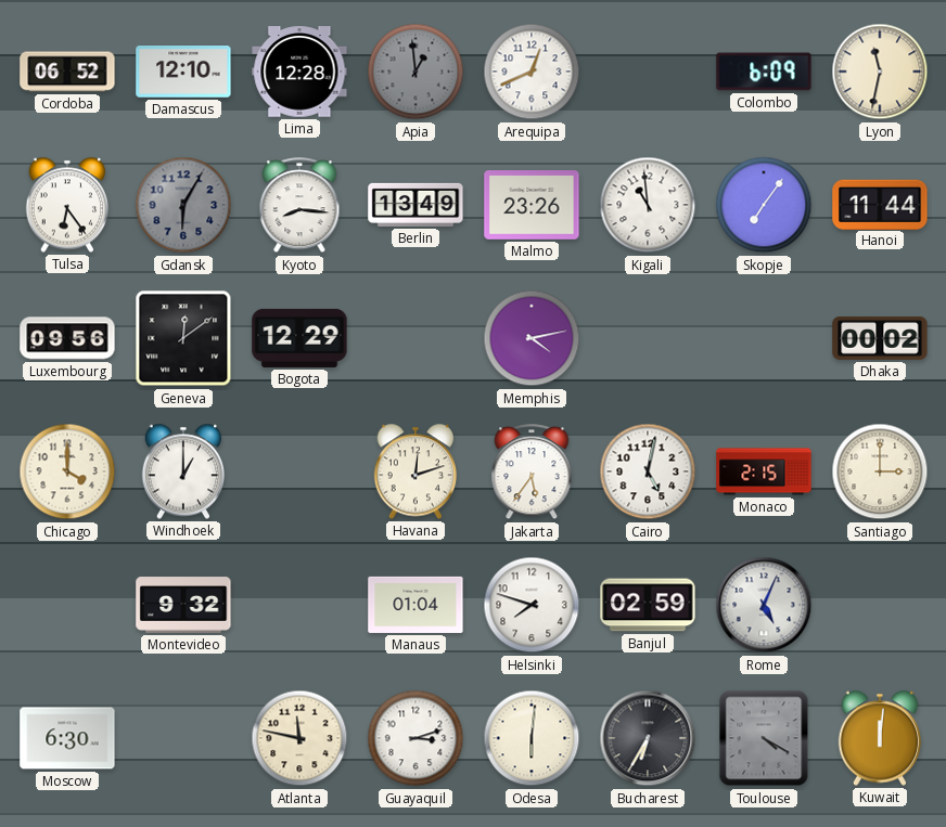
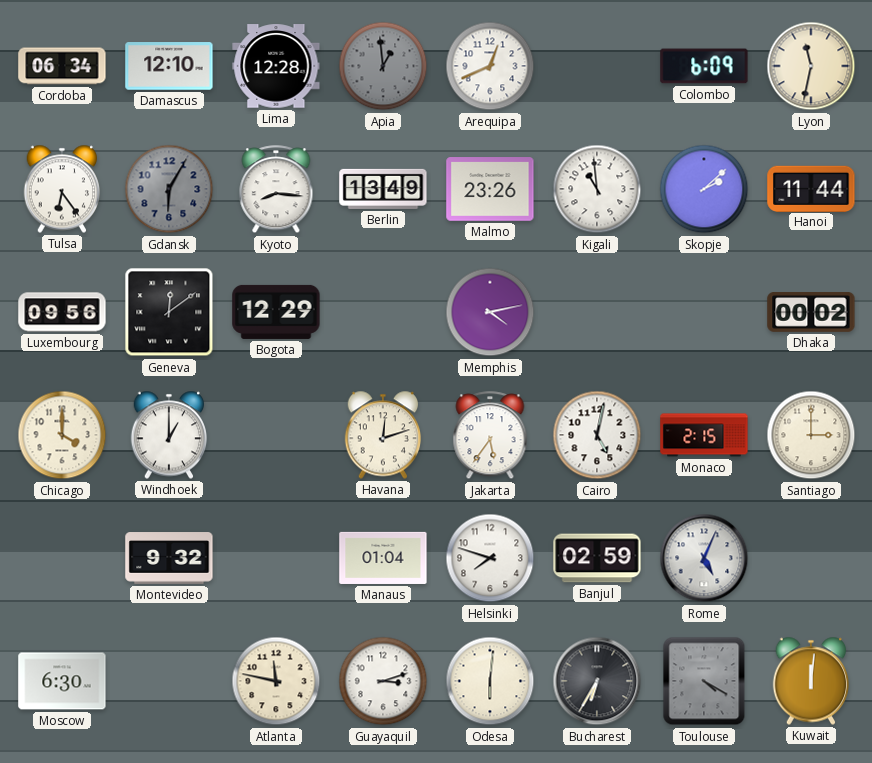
Cordoba: 06:52 -> 06:34 (62, 66)
Skopje: 7:06 -> 2:08 (704, 189)
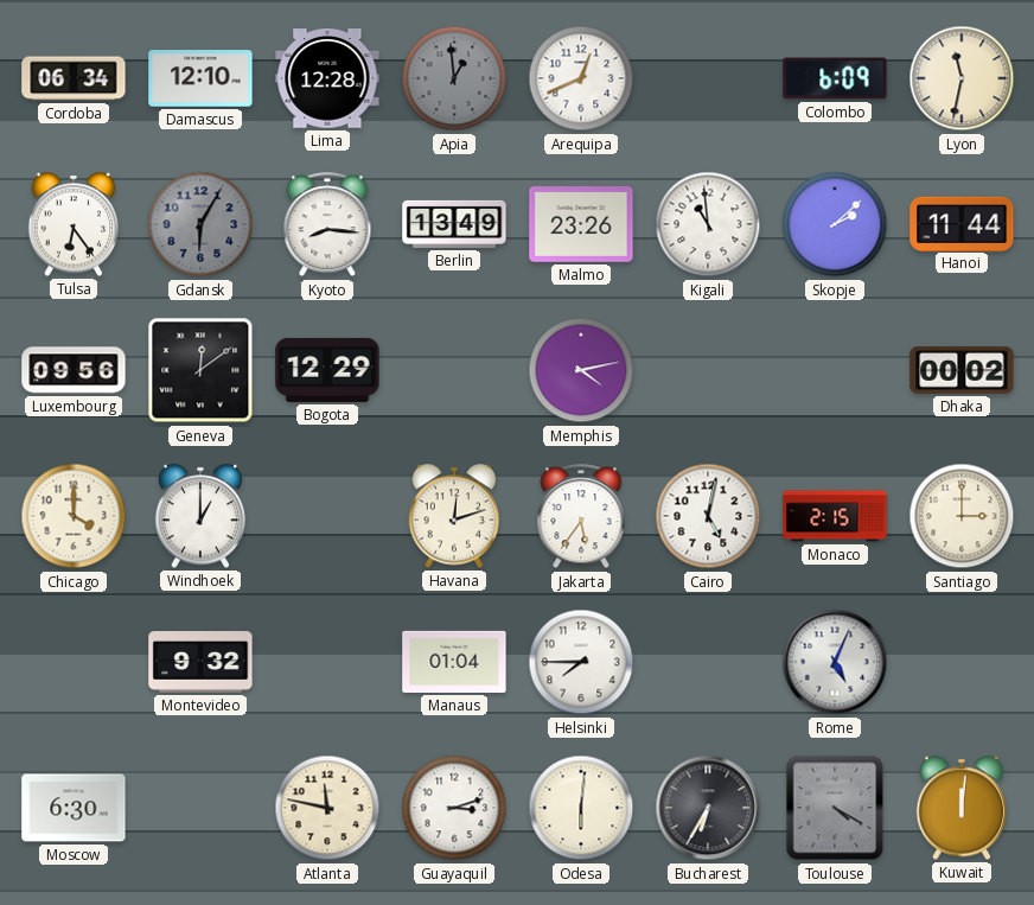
Helsinki: 7:48 -> 7:45 (581, 662)
Banjul: 02:59 -> none (597, 558)
